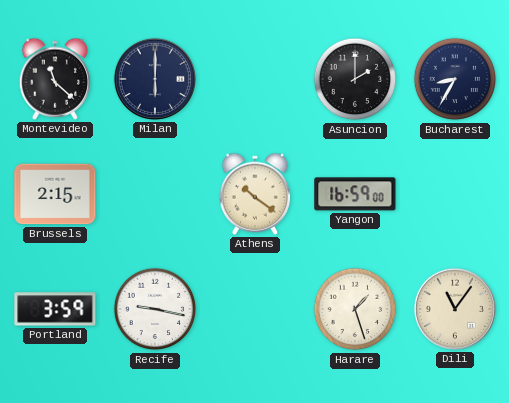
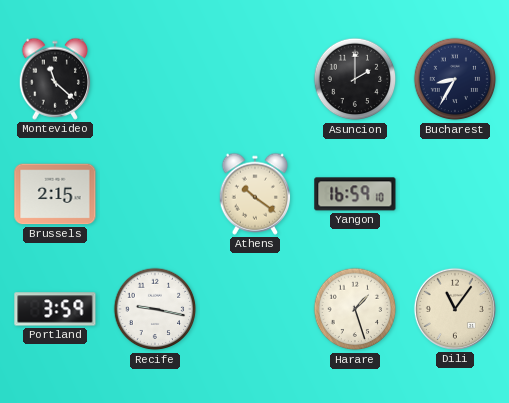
Milan: 6:00 -> none (155, 79)
Yangon: 16:59:00 -> 16:59:10 (355, 194)
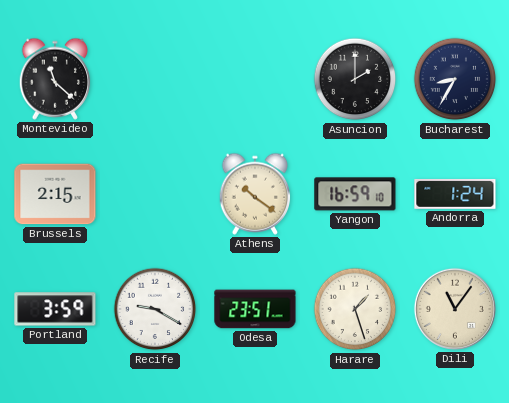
Andorra: none -> 1:24 (455, 194)
Recife: 9:17 -> 9:20 (155, 309)
Odesa: none -> 23:51 (255, 309)
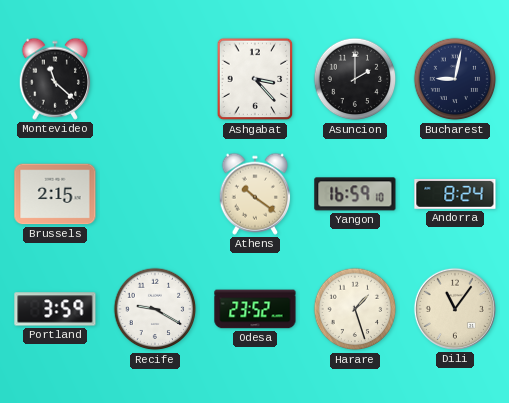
Ashgabat: none -> 3:23 (255, 79)
Bucharest: 8:35 -> 9:02 (455, 79)
Andorra: 1:24 -> 8:24 (455, 194)
Odesa: 23:51 -> 23:52 (255, 309)
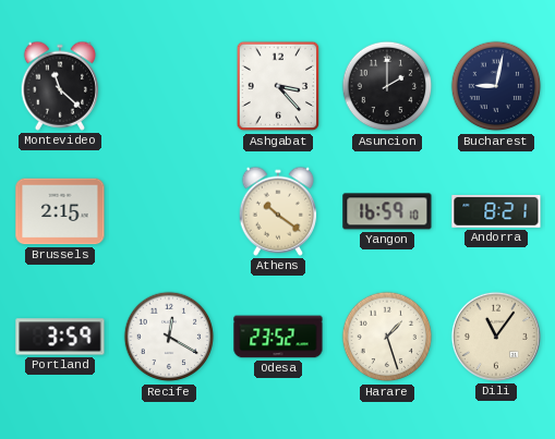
Andorra: 8:24 -> 8:21 (496, 211)
Recife: 9:20 -> 12:20 (169, 337)
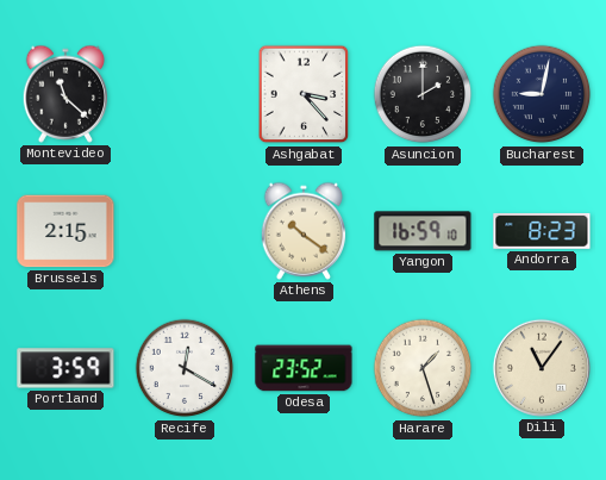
Andorra: 8:21 -> 8:23 (542, 231)
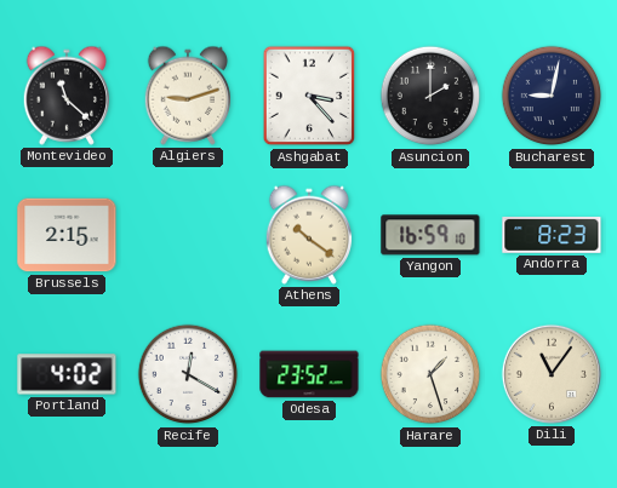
Algiers: none -> 9:12 (188, 96)
Portland: 3:59 -> 4:02 (67, 374)
